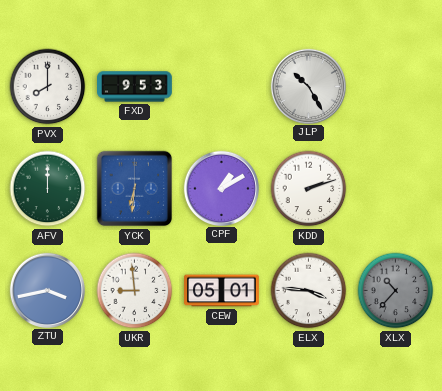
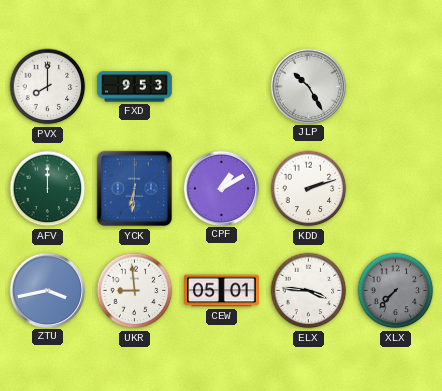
XLX: 10:37 -> 7:37 (396, 291)
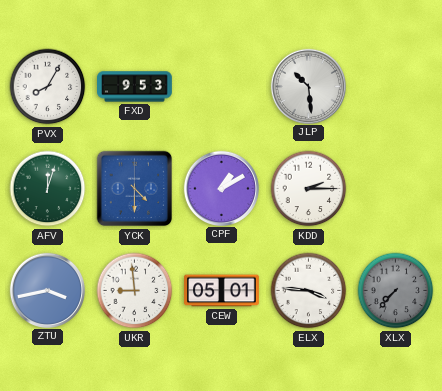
PVX: 8:00 -> 8:05 (48, 87)
JLP: 10:25 -> 10:29 (308, 86)
AFV: 12:00 -> 12:03 (48, 189)
YCK: 6:31 -> 4:30 (135, 189)
KDD: 2:12 -> 2:15 (309, 189)
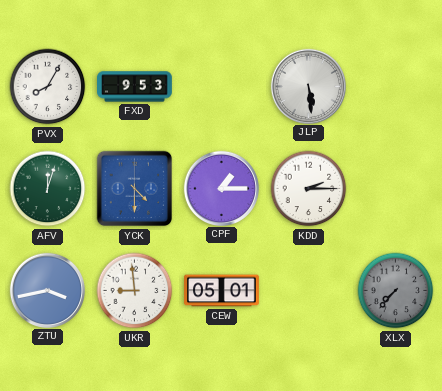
JLP: 10:29 -> 5:29 (308, 86)
CPF: 1:10 -> 1:15 (221, 188)
ELX: 3:46 -> none (309, 291)
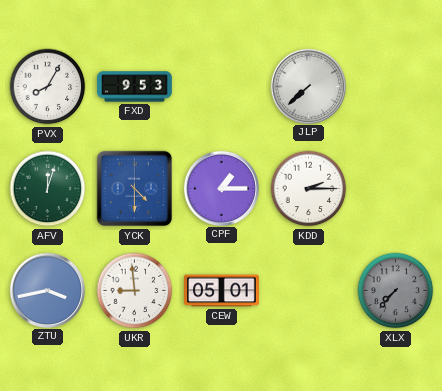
JLP: 5:29 -> 7:38 (308, 86)
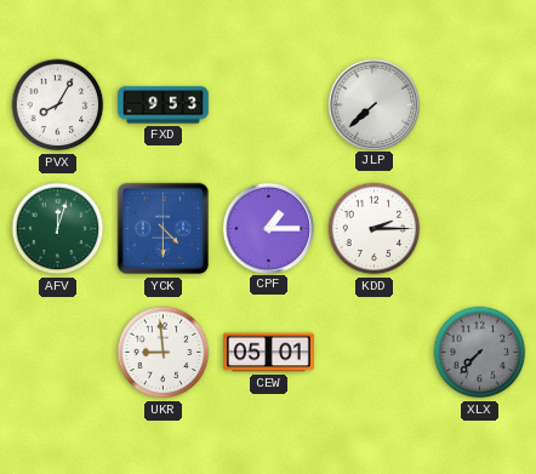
ZTU: 3:43 -> none (47, 290)
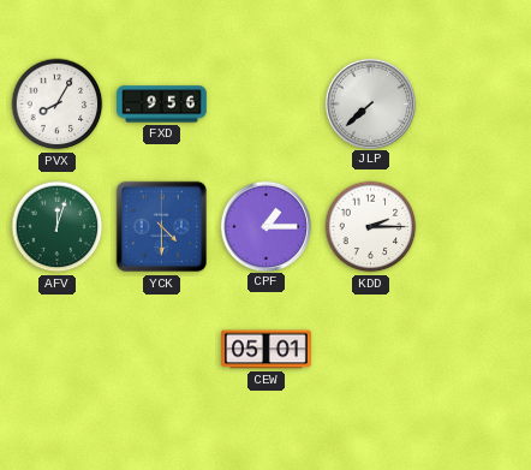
FXD: 9:53 -> 9:56 (162, 105)
UKR: 8:59 -> none (164, 353)
XLX: 7:37 -> none (480, 353)
